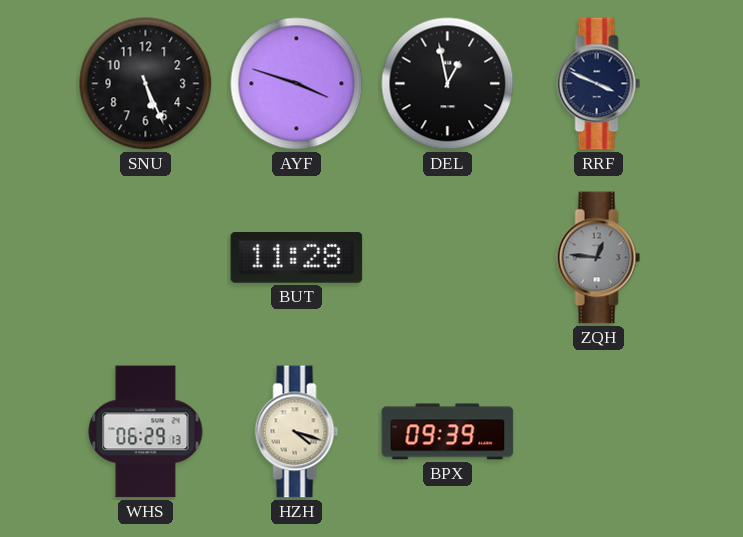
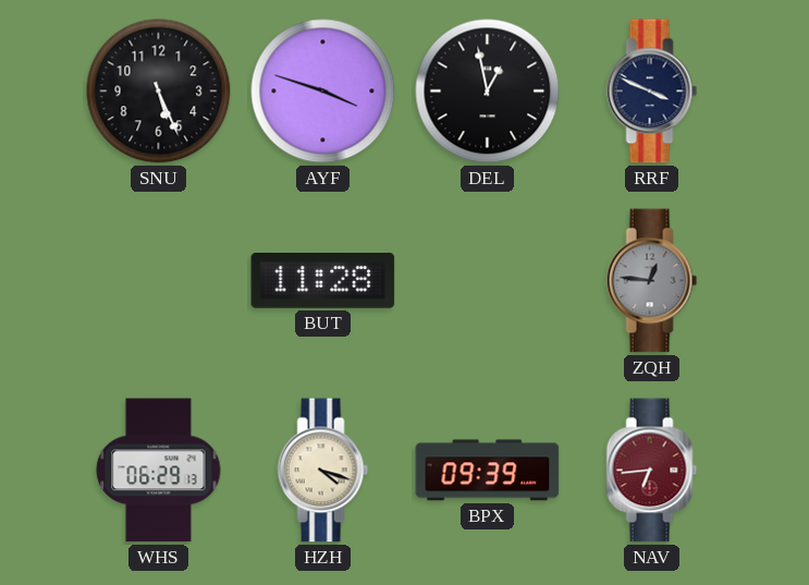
NAV: none -> 6:44 (652, 471)
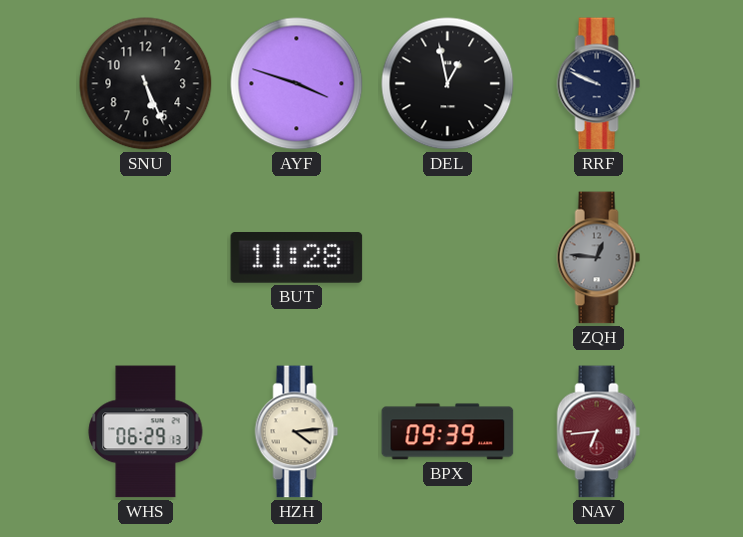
RRF: 3:49 -> 9:49 (599, 84)
HZH: 4:18 -> 4:14 (297, 432)
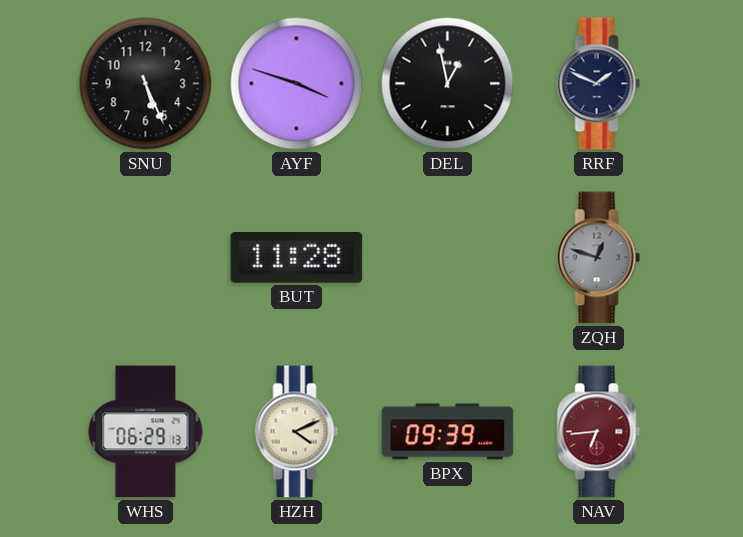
RRF: 9:49 -> 1:49 (599, 84)
ZQH: 12:46 -> 12:48 (599, 258)
HZH: 4:14 -> 4:11 (297, 432)
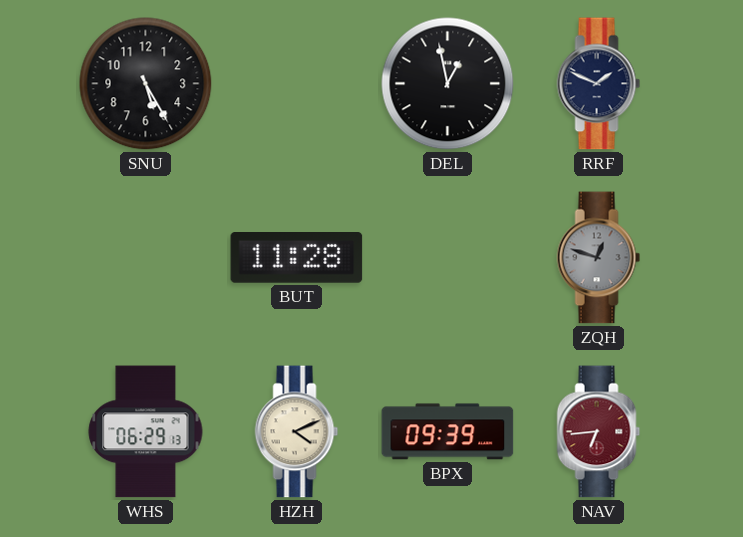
SNU: 5:26 -> 5:25 (146, 84)
AYF: 3:48 -> none (297, 84)
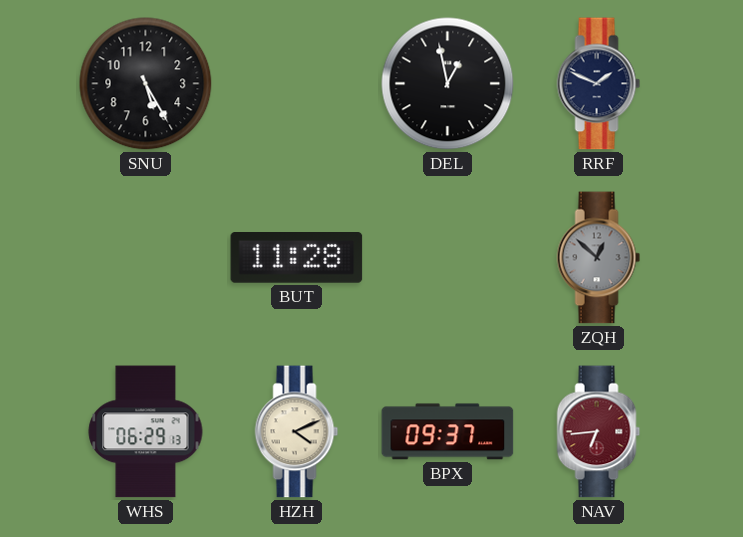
ZQH: 12:48 -> 12:52 (599, 258)
BPX: 09:39 -> 09:37 (448, 432)
